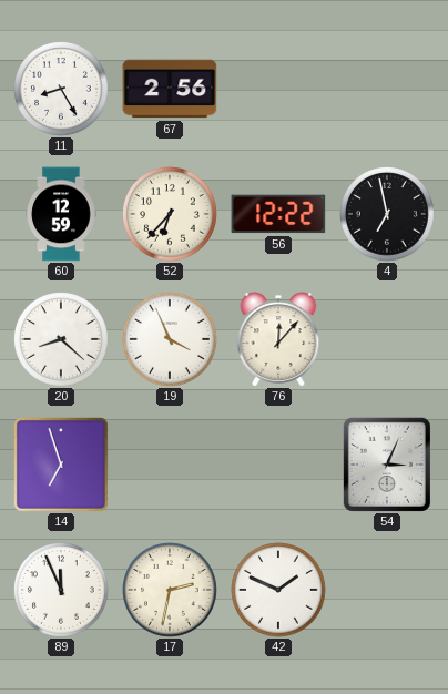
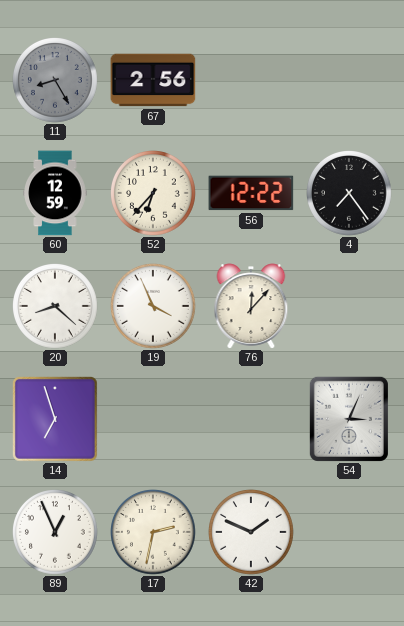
11 dial: white -> grey (56, 81)
4: 6:58 -> 7:24 (350, 194)
89: 11:56 -> 12:56 (56, 533)
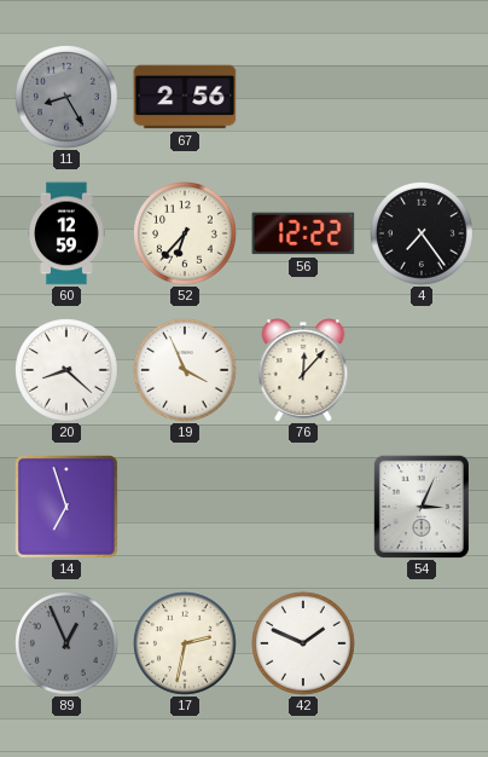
89 dial: white -> grey (68, 645)
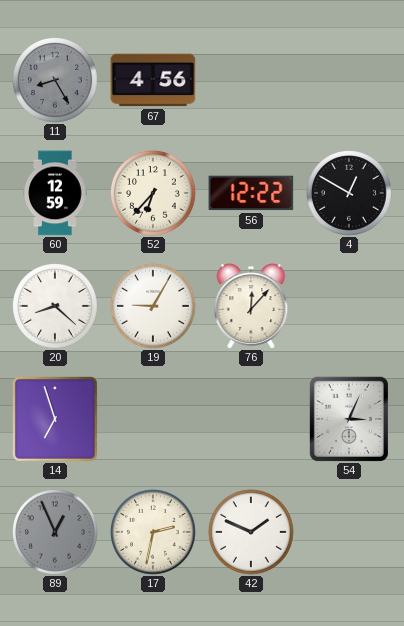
67: 2:56 -> 4:56 (153, 80)
4: 7:24 -> 12:50 (350, 194)
19: 3:56 -> 9:05 (154, 307)
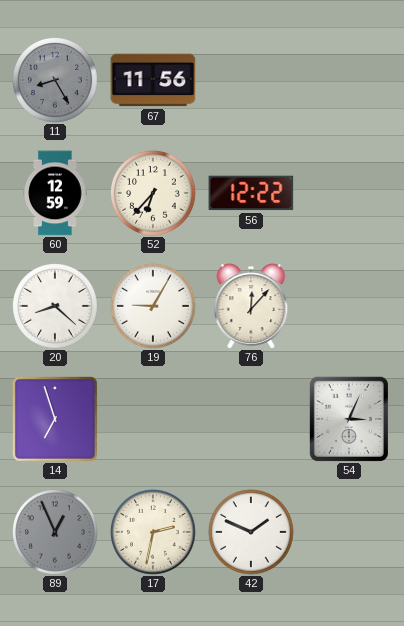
67: 4:56 -> 11:56 (153, 80)
4: 12:50 -> none (350, 194)
